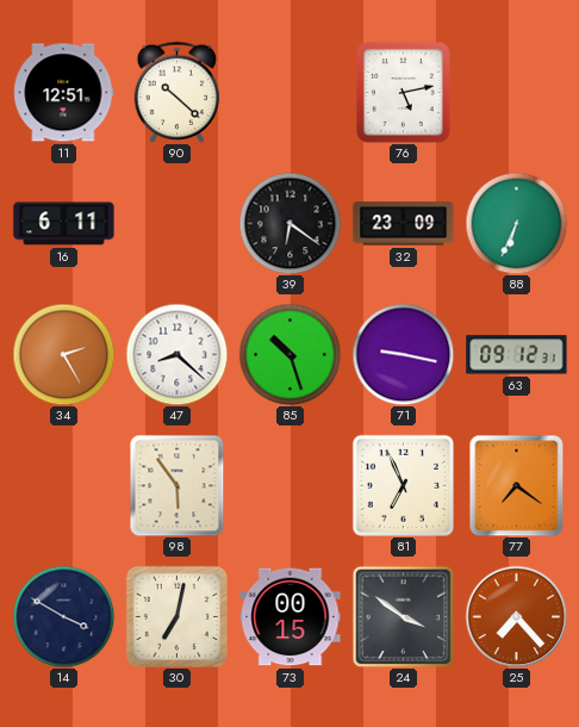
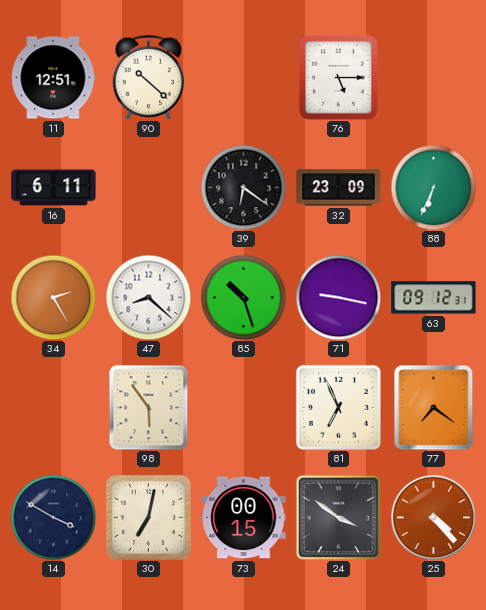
76: 5:13 -> 5:15 (338, 77)
25: 7:23 -> 4:23 (433, 517)
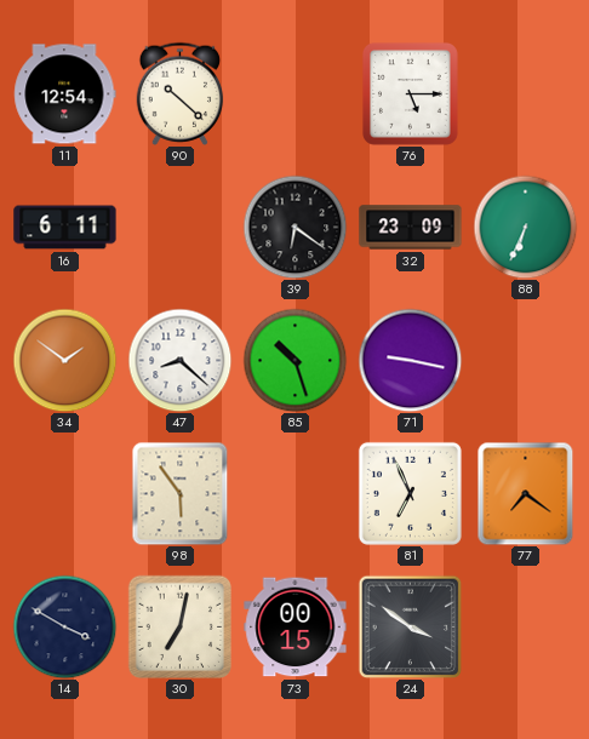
11: 12:51 -> 12:54 (65, 94)
34: 2:25 -> 1:51 (64, 360)
63: 09:12 -> none (434, 298)
25: 4:23 -> none (433, 517)
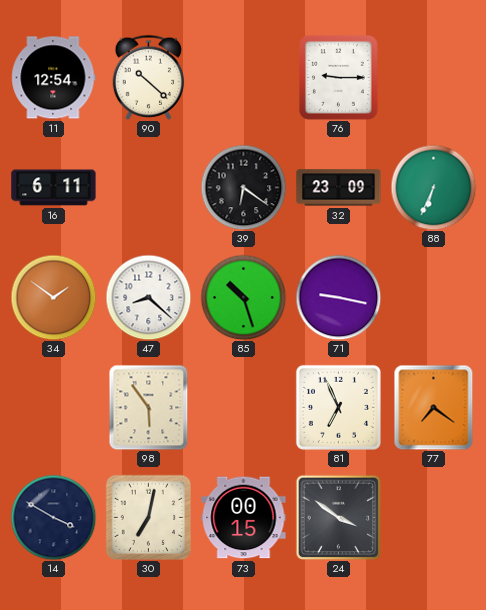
76: 5:15 -> 9:15 (338, 77)
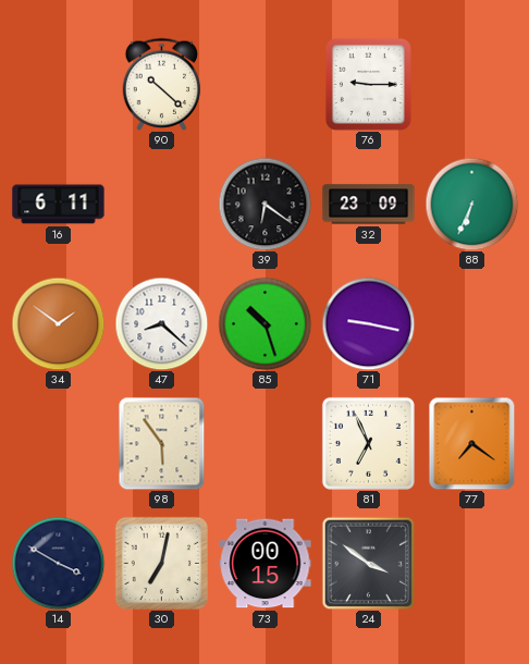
11: 12:54 -> none (54, 78)
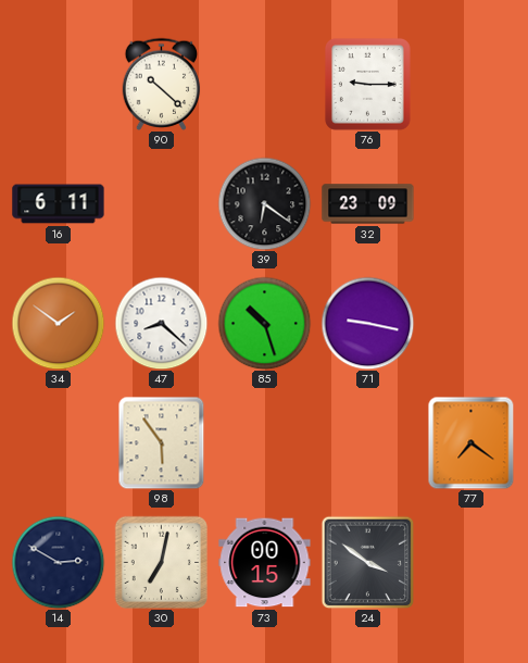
88: 6:34 -> none (471, 204)
81: 6:56 -> none (368, 443)
14: 3:50 -> 2:50 (58, 562)
